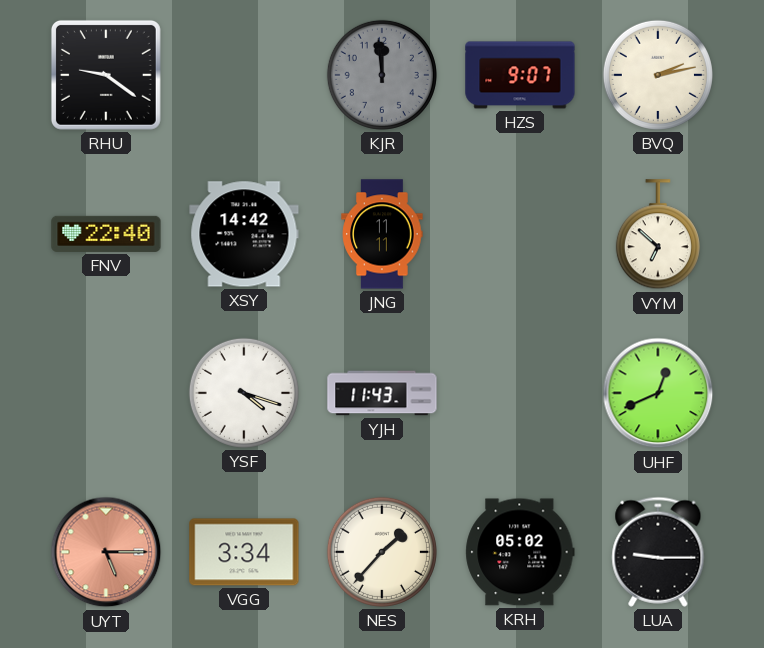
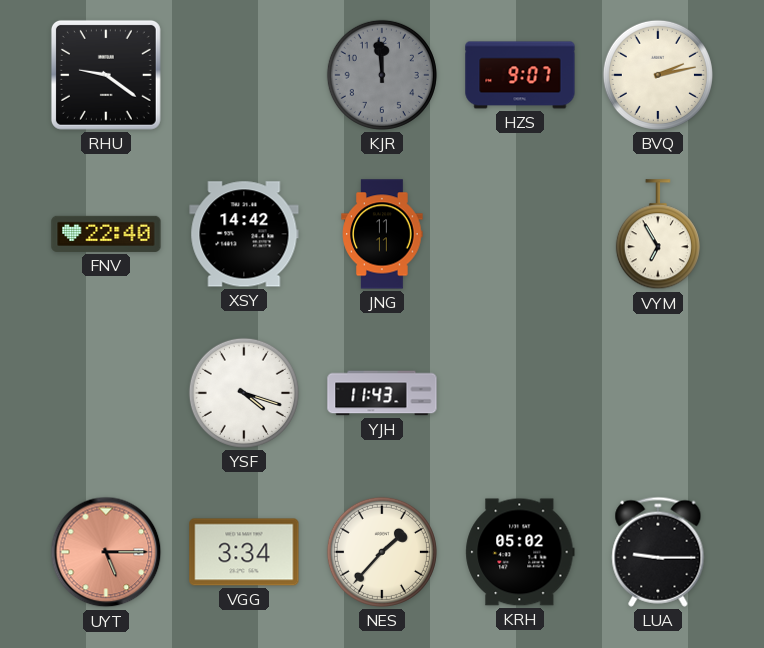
VYM: 6:52 -> 6:55 (658, 235)
UHF: 12:41 -> none (658, 393)
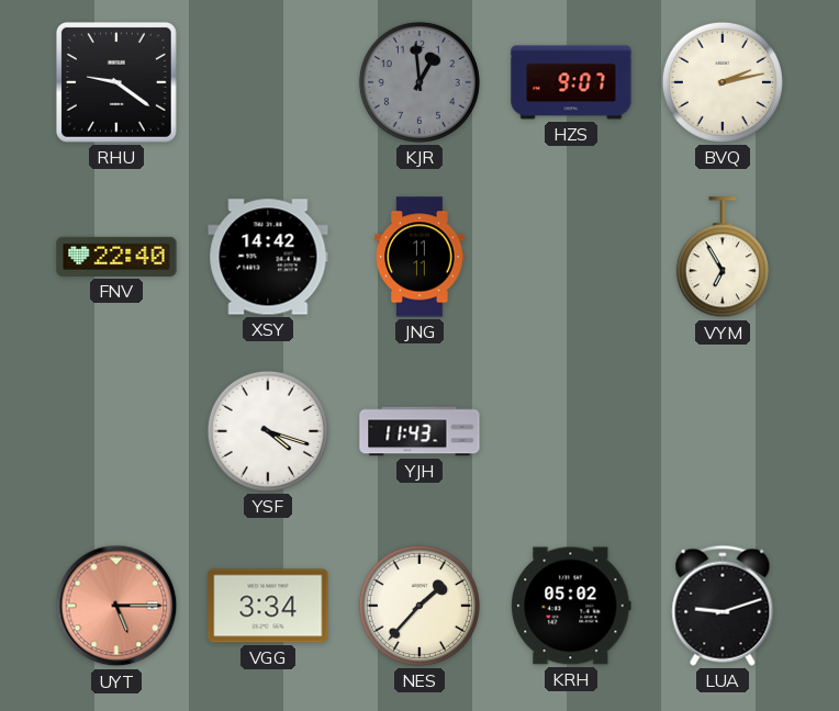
KJR: 11:59 -> 12:59 (419, 82)
LUA: 9:15 -> 9:12 (723, 606)
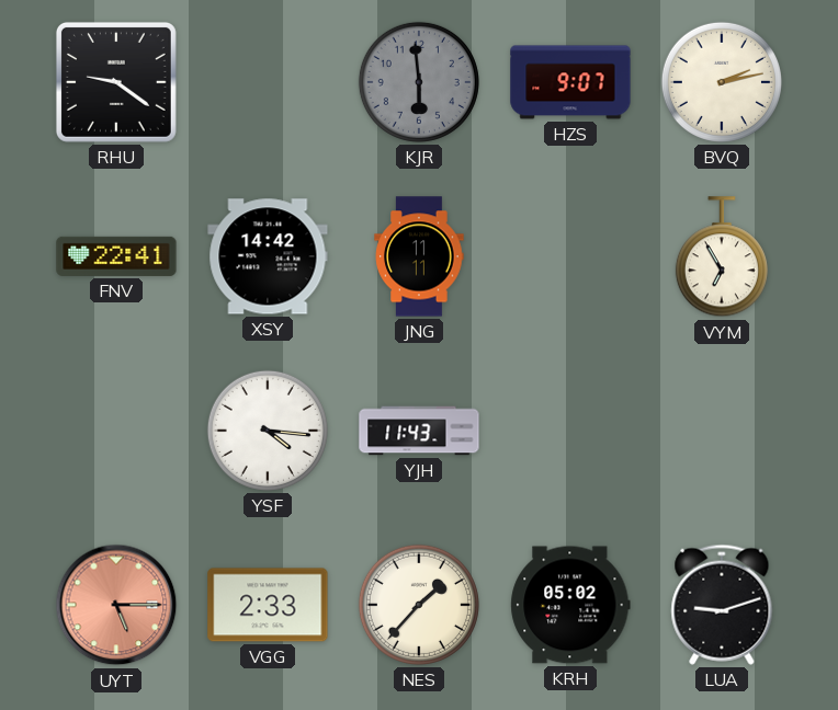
KJR: 12:59 -> 5:59 (419, 82)
FNV: 22:40 -> 22:41 (116, 256)
YSF: 4:18 -> 4:16 (268, 431)
VGG: 3:34 -> 2:33 (268, 605)
